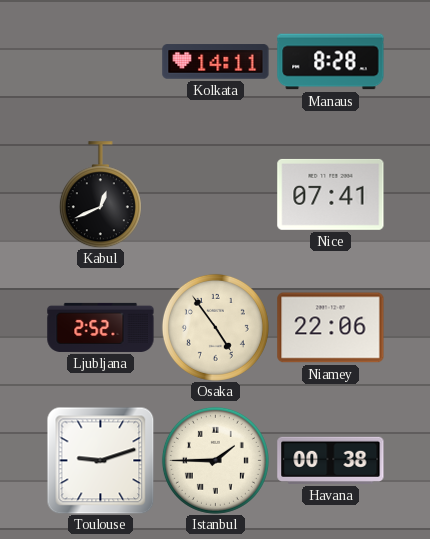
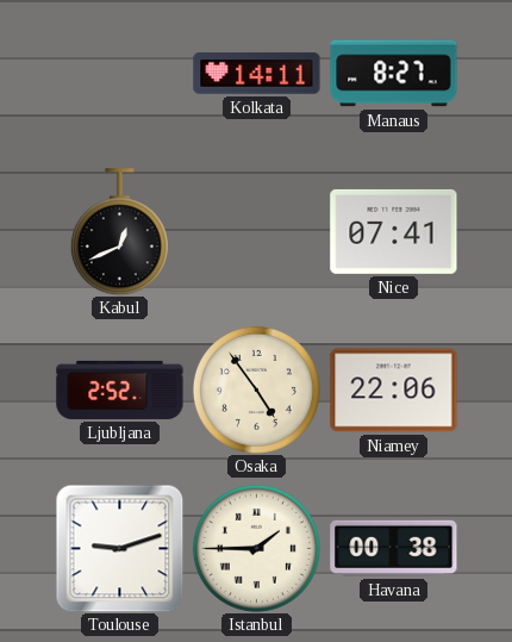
Manaus: 8:28 -> 8:27 (394, 74)
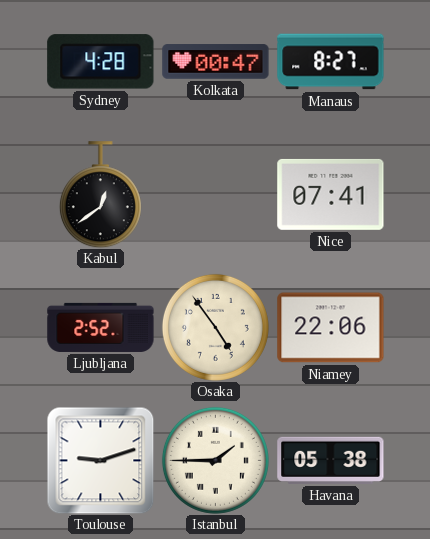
Sydney: none -> 4:28 (101, 62)
Kolkata: 14:11 -> 00:47 (216, 62)
Kabul: 12:41 -> 12:39 (100, 195)
Havana: 00:38 -> 05:38 (331, 460)
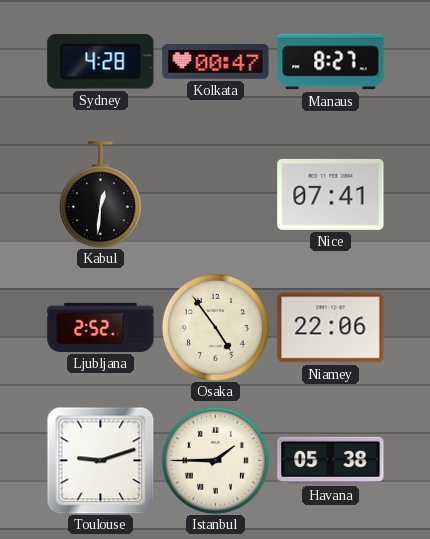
Kabul: 12:39 -> 12:31 (100, 195)
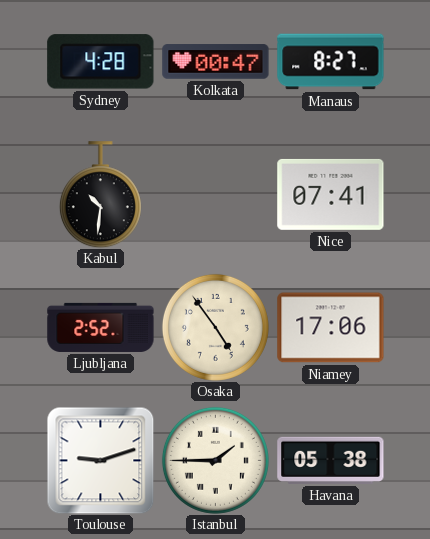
Kabul: 12:31 -> 10:31 (100, 195)
Niamey: 22:06 -> 17:06 (331, 328)
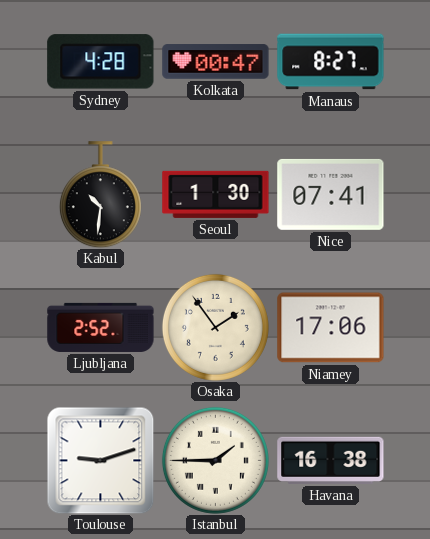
Seoul: none -> 1:30 (216, 194)
Osaka: 4:54 -> 1:54 (215, 327)
Havana: 05:38 -> 16:38 (331, 460)
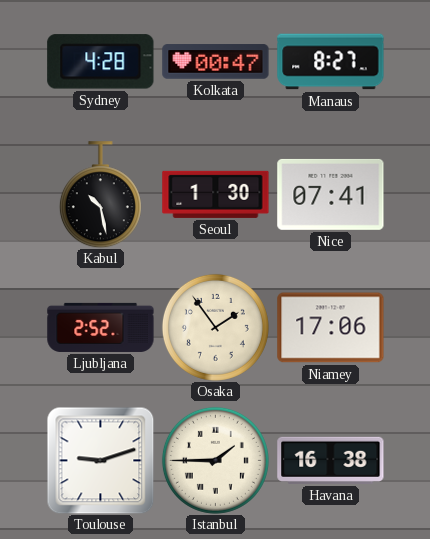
Kabul: 10:31 -> 10:28 (100, 195)
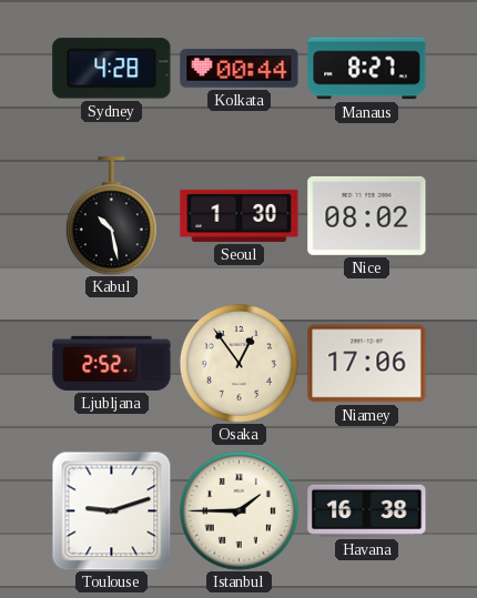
Kolkata: 00:47 -> 00:44 (240, 69)
Nice: 07:41 -> 08:02 (367, 215)
Osaka: 1:54 -> 12:54 (238, 363)
